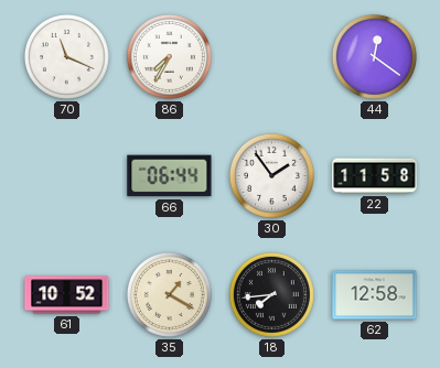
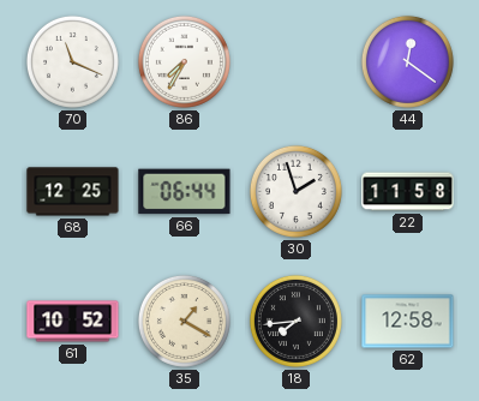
68: none -> 12:25 (73, 192)
30: 1:54 -> 1:57 (295, 191)
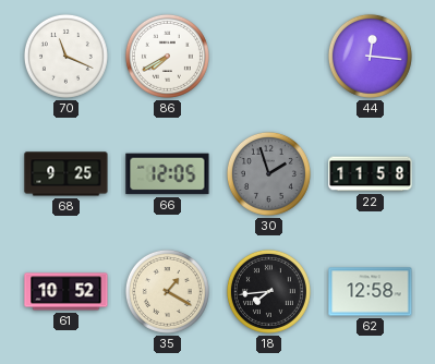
86: 7:35 -> 7:40 (167, 56)
44: 12:21 -> 12:16 (370, 56)
68: 12:25 -> 9:25 (67, 174)
66: 06:44 -> 12:05 (168, 174)
30 dial: white -> grey (268, 173)
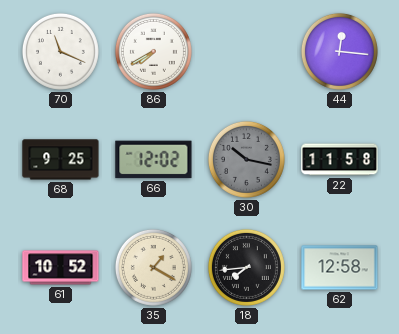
66: 12:05 -> 12:02 (154, 160)
30: 1:57 -> 10:17 (246, 159)
